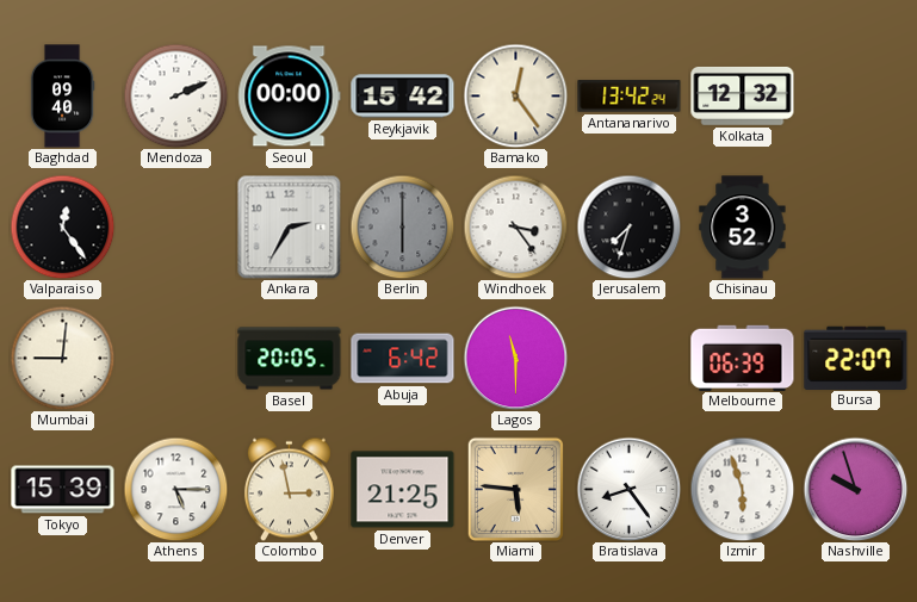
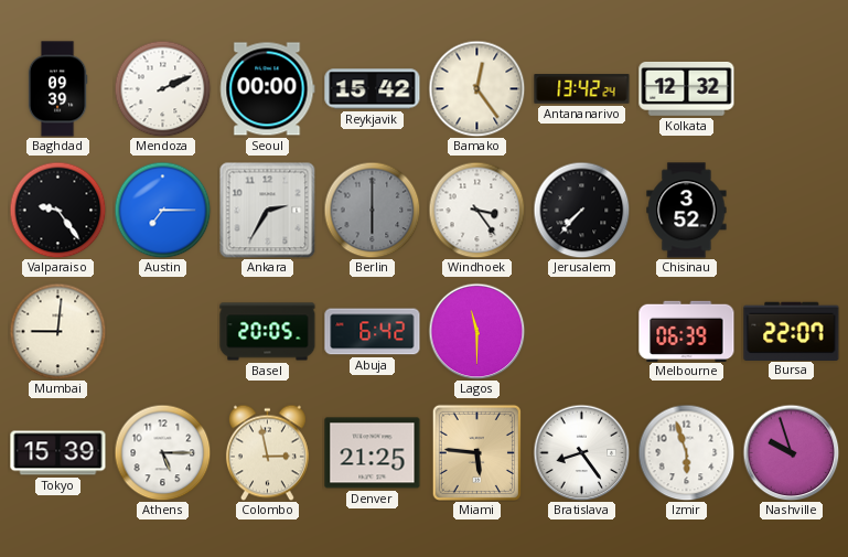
Baghdad: 09:40 -> 09:39 (57, 89)
Valparaiso: 12:24 -> 9:24 (57, 210)
Austin: none -> 7:15 (162, 210)
Jerusalem: 7:33 -> 7:37 (581, 210)
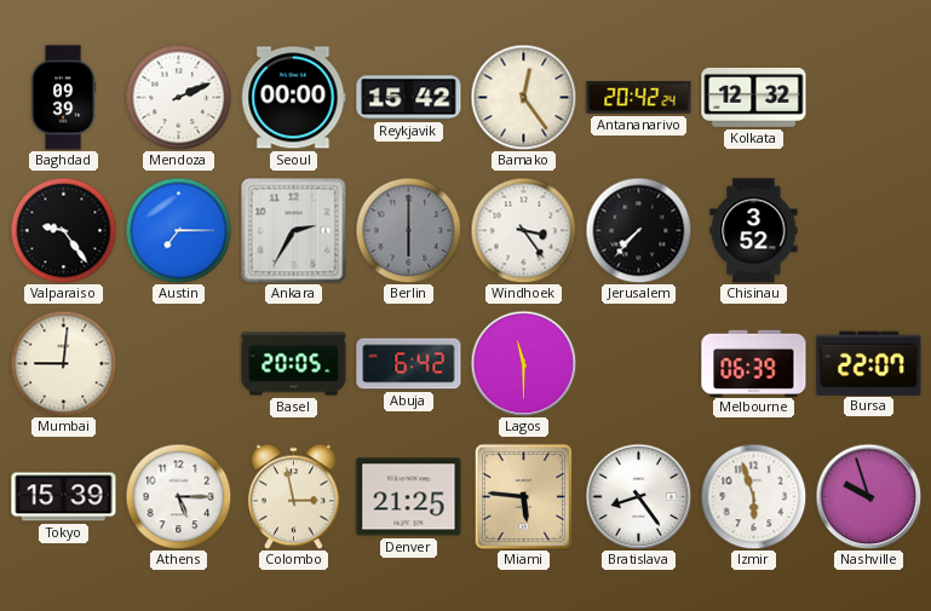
Antananarivo: 13:42 -> 20:42 (639, 98)
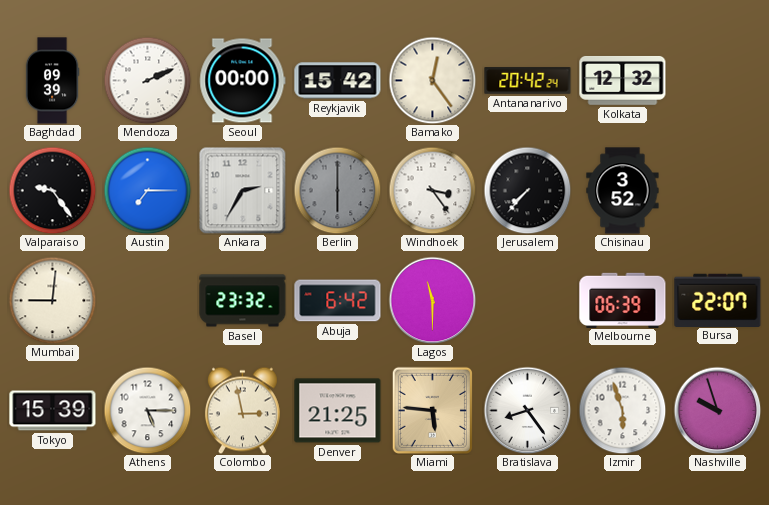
Basel: 20:05 -> 23:32 (243, 301)
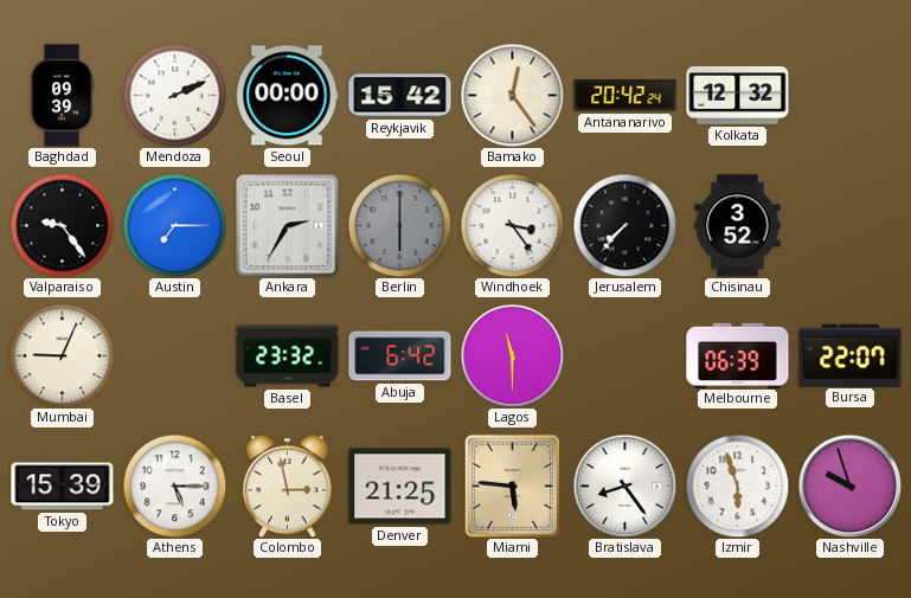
Mumbai: 9:01 -> 9:04 (62, 355)
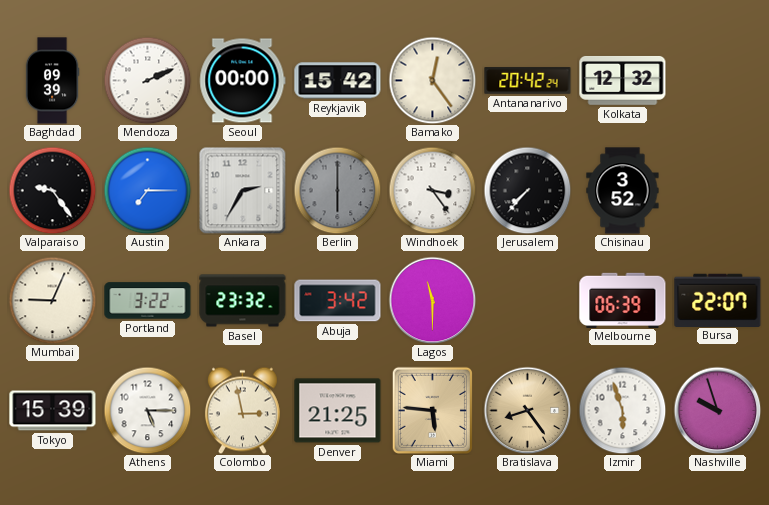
Portland: none -> 3:22 (148, 301)
Abuja: 6:42 -> 3:42 (338, 301)
Bratislava dial: white -> champagne (527, 410)
